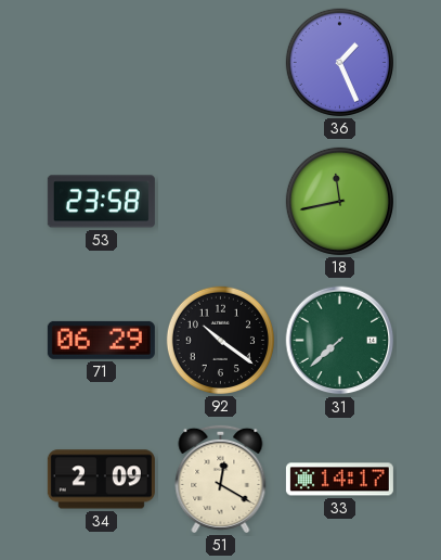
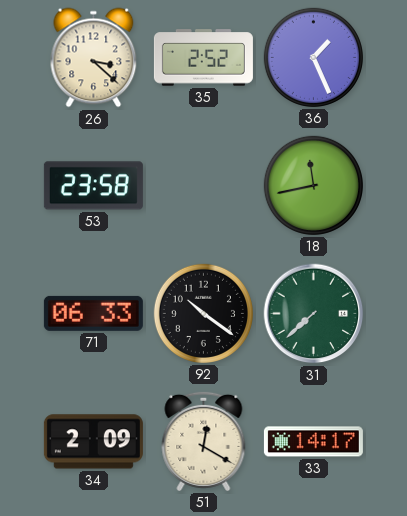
26: none -> 3:22 (94, 58)
35: none -> 2:52 (203, 58)
71: 06:29 -> 06:33 (93, 313)
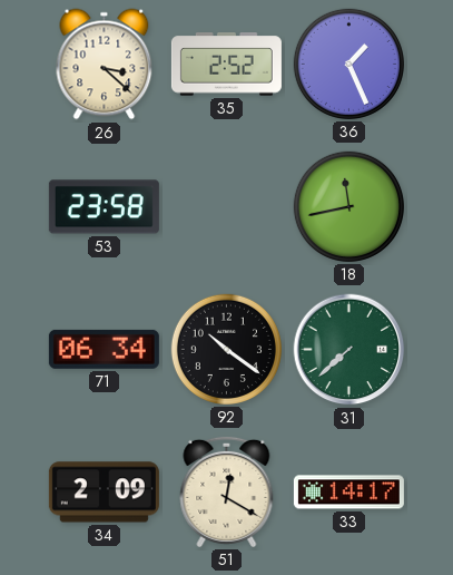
71: 06:33 -> 06:34 (104, 349)
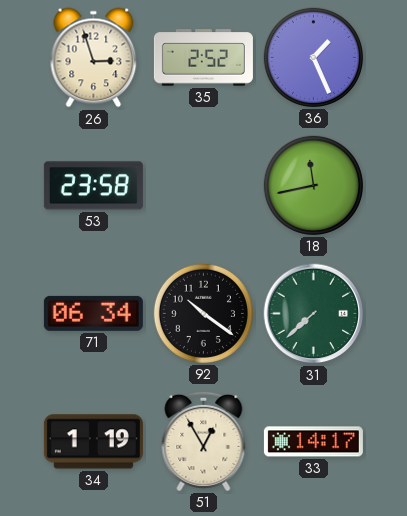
26: 3:22 -> 2:57 (94, 58)
34: 2:09 -> 1:19 (93, 442)
51: 12:20 -> 12:55 (204, 441)
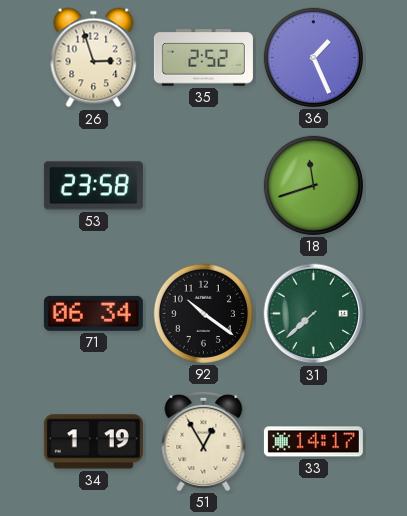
18: 11:43 -> 11:42 (313, 185)
